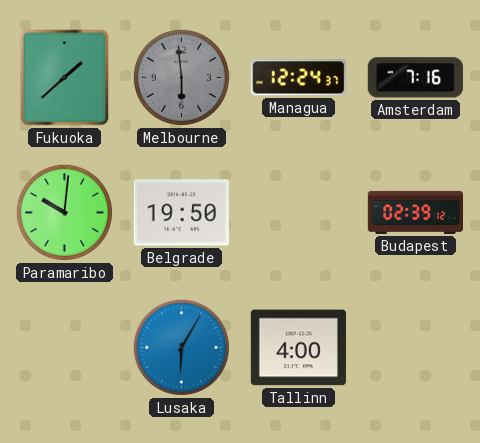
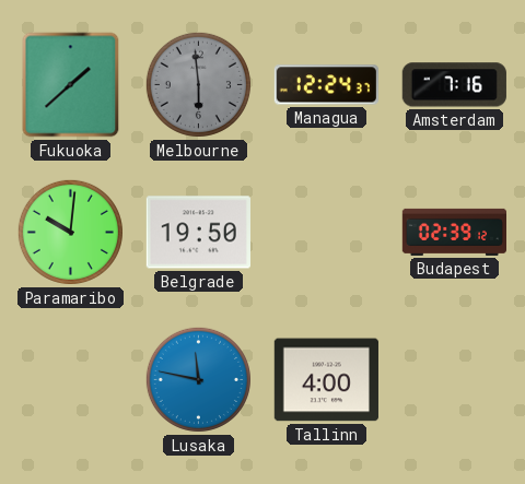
Lusaka: 6:05 -> 11:47 (198, 379)
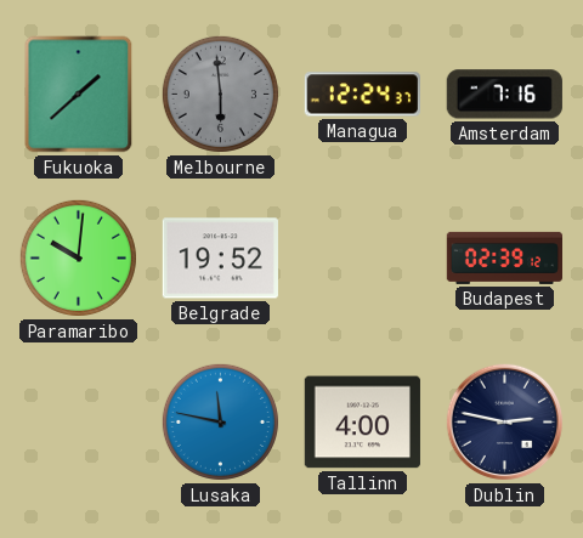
Belgrade: 19:50 -> 19:52 (220, 259)
Dublin: none -> 2:47 (505, 423)
